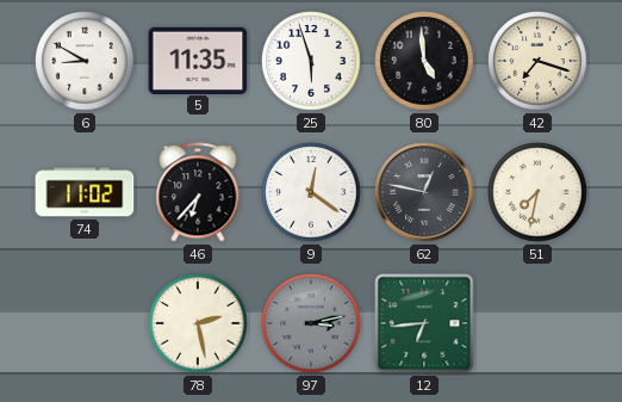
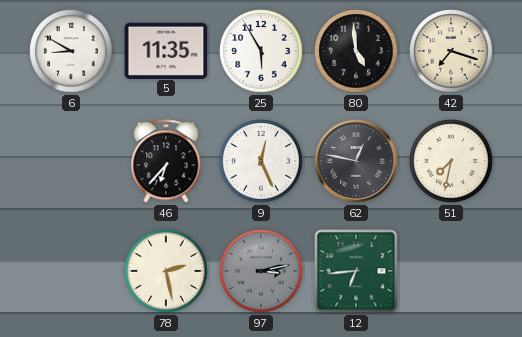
25: 5:57 -> 5:55 (261, 51)
74: 11:02 -> none (85, 192)
9: 12:21 -> 12:26 (261, 161)
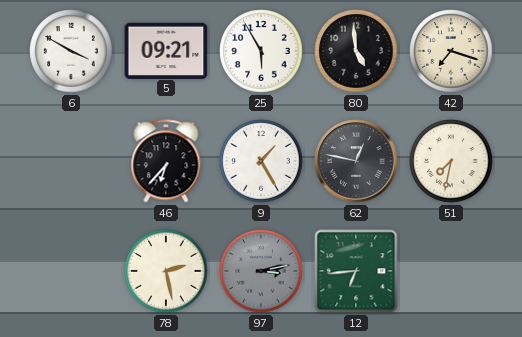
6: 8:50 -> 3:50 (71, 51)
5: 11:35 -> 09:21 (166, 50)
9: 12:26 -> 1:25 (261, 161)
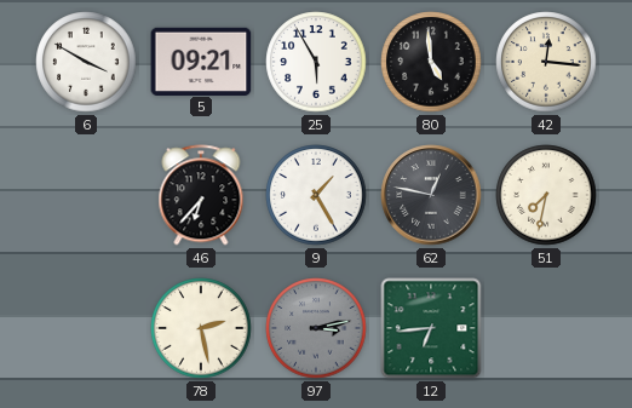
42: 7:18 -> 12:16 (546, 62)
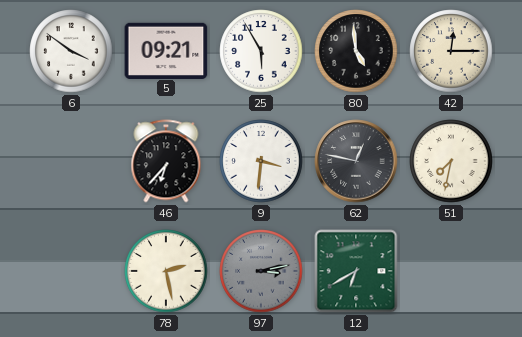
6: 3:50 -> 3:51 (71, 51)
42: 12:16 -> 12:15 (451, 51)
9: 1:25 -> 3:31 (261, 161)
12: 6:44 -> 6:40 (356, 271)
